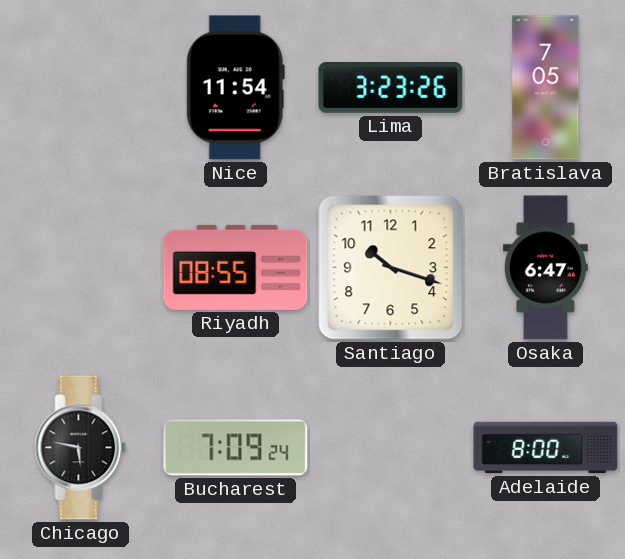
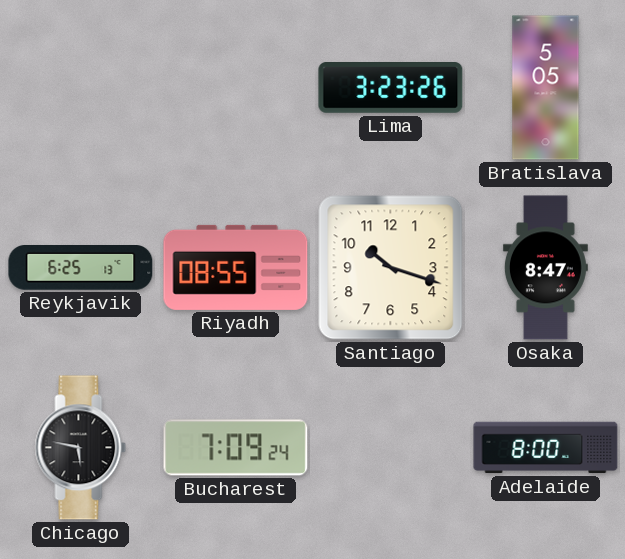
Nice: 11:54 -> none (235, 88)
Bratislava: 7:05 -> 5:05 (546, 88)
Reykjavik: none -> 6:25 (81, 268)
Osaka: 6:47 -> 8:47 (545, 268)
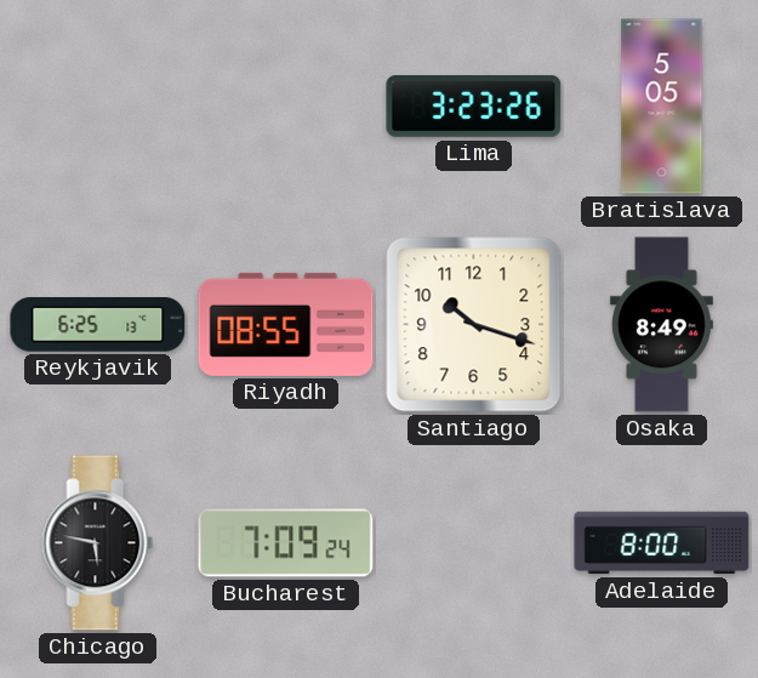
Osaka: 8:47 -> 8:49 (661, 325)
